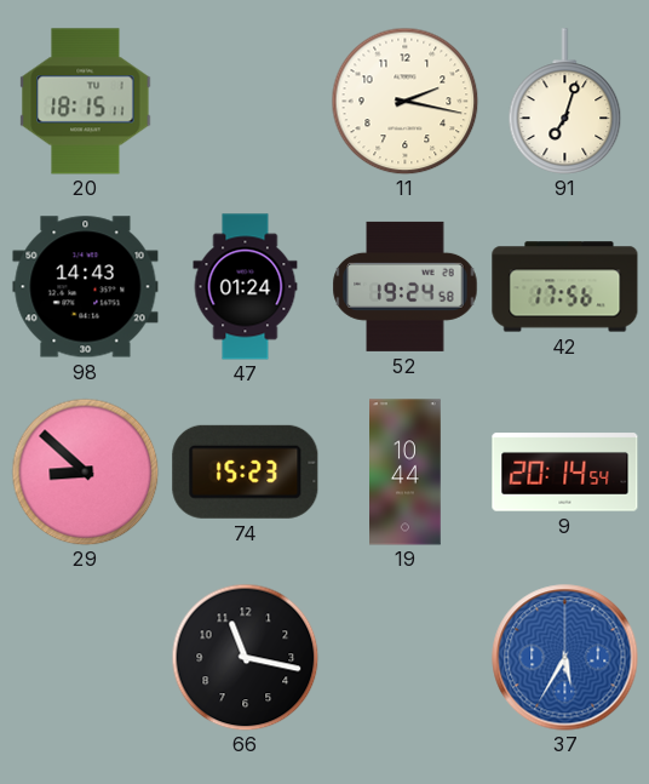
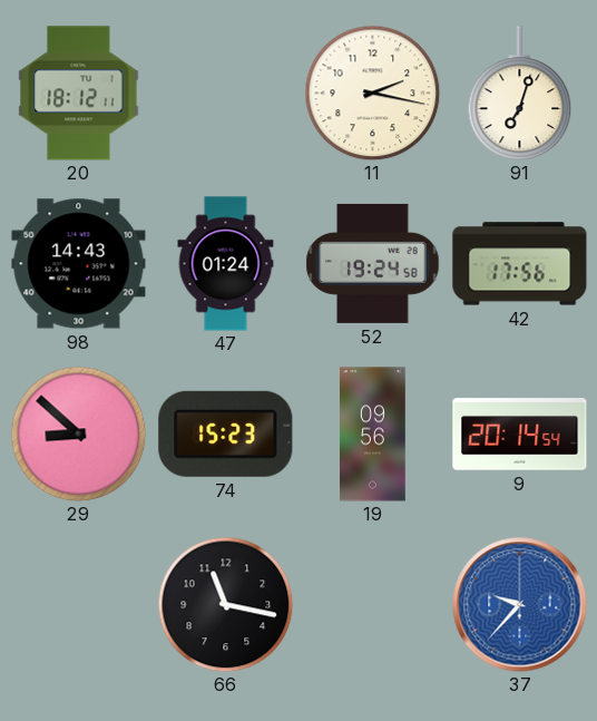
20: 18:15 -> 18:12 (79, 94)
19: 10:44 -> 09:56 (373, 435)
37: 5:35 -> 9:37 (520, 605)
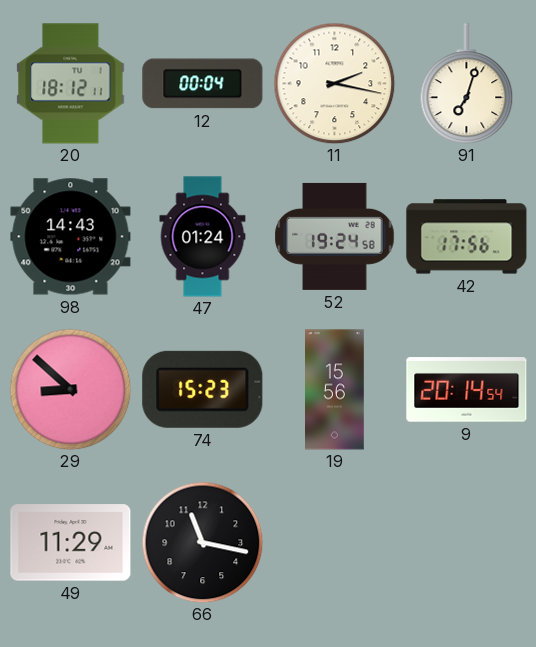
12: none -> 00:04 (203, 84)
19: 09:56 -> 15:56 (335, 390)
49: none -> 11:29 (71, 543)
37: 9:37 -> none (520, 605)
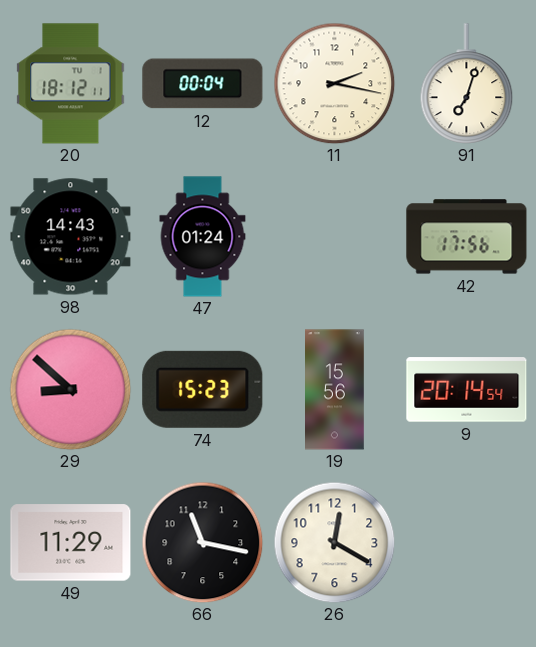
52: 19:24 -> none (335, 236)
26: none -> 12:20 (334, 542)
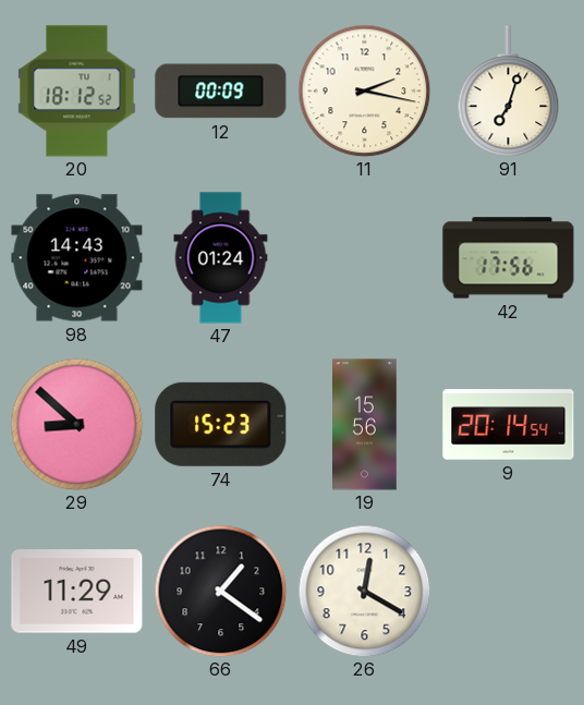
20: 18:12:11 -> 18:12:52 (77, 92)
12: 00:04 -> 00:09 (221, 92)
66: 11:17 -> 1:21 (220, 591)
